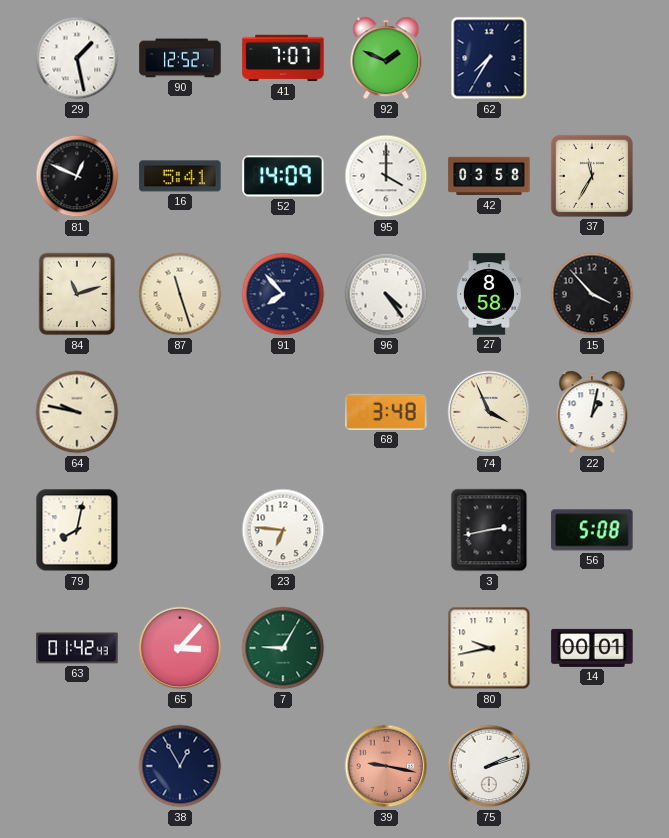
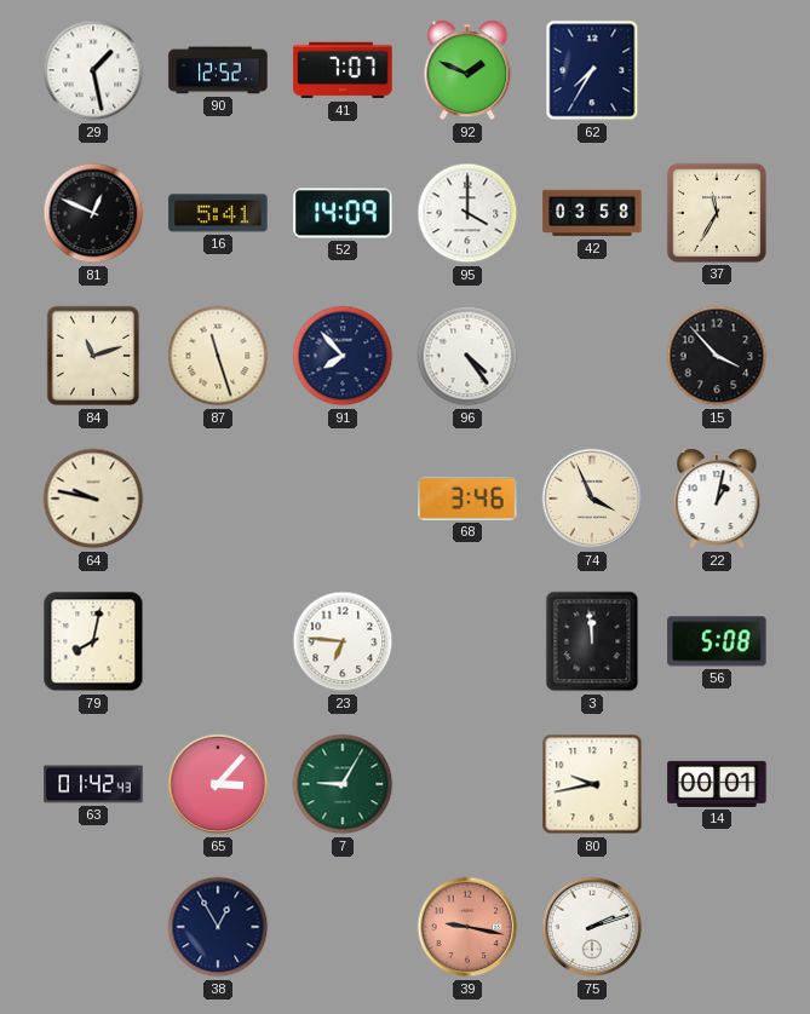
27: 8:58 -> none (489, 294)
68: 3:48 -> 3:46 (467, 499)
3: 2:43 -> 11:59 (592, 641)
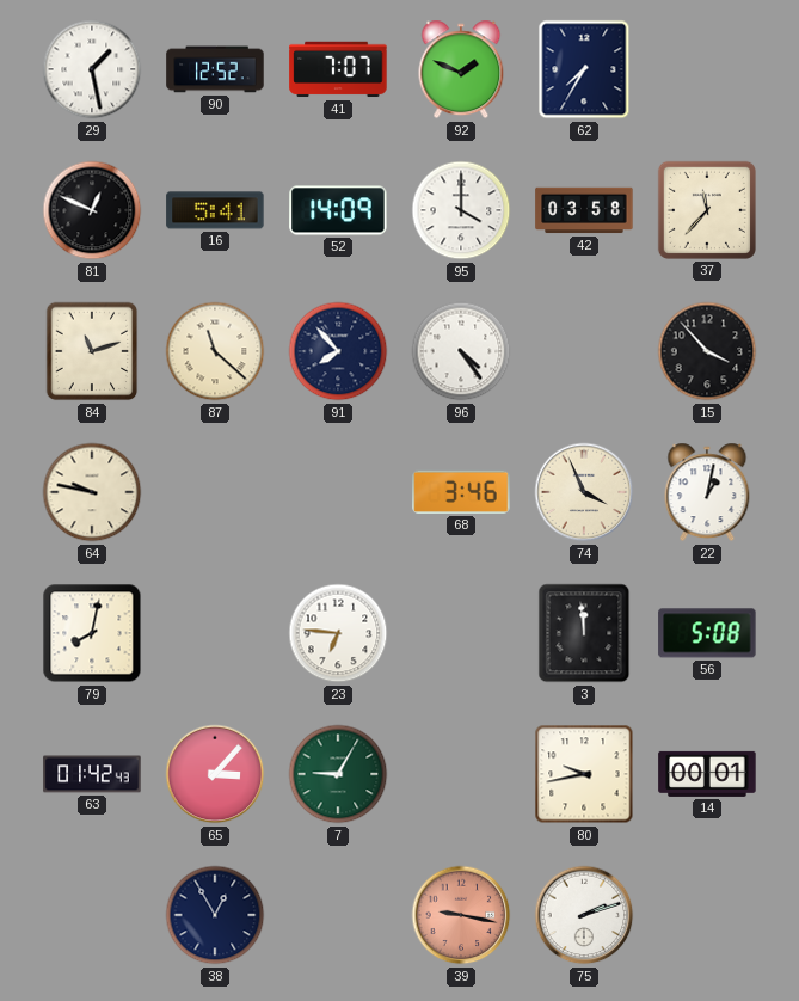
37: 11:35 -> 11:37 (707, 210)
87: 11:27 -> 11:22 (215, 351)
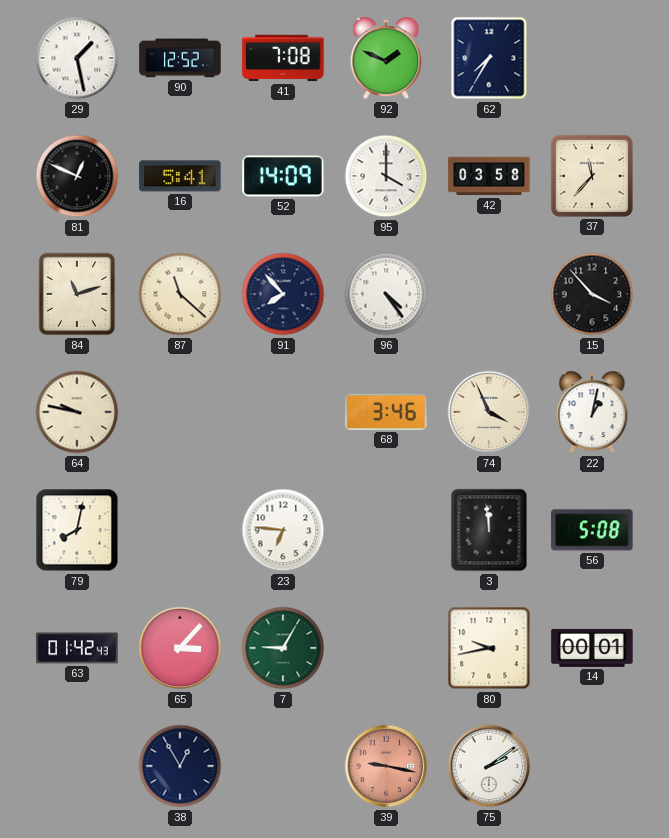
41: 7:07 -> 7:08 (283, 58)
75: 2:12 -> 2:09 (489, 766)
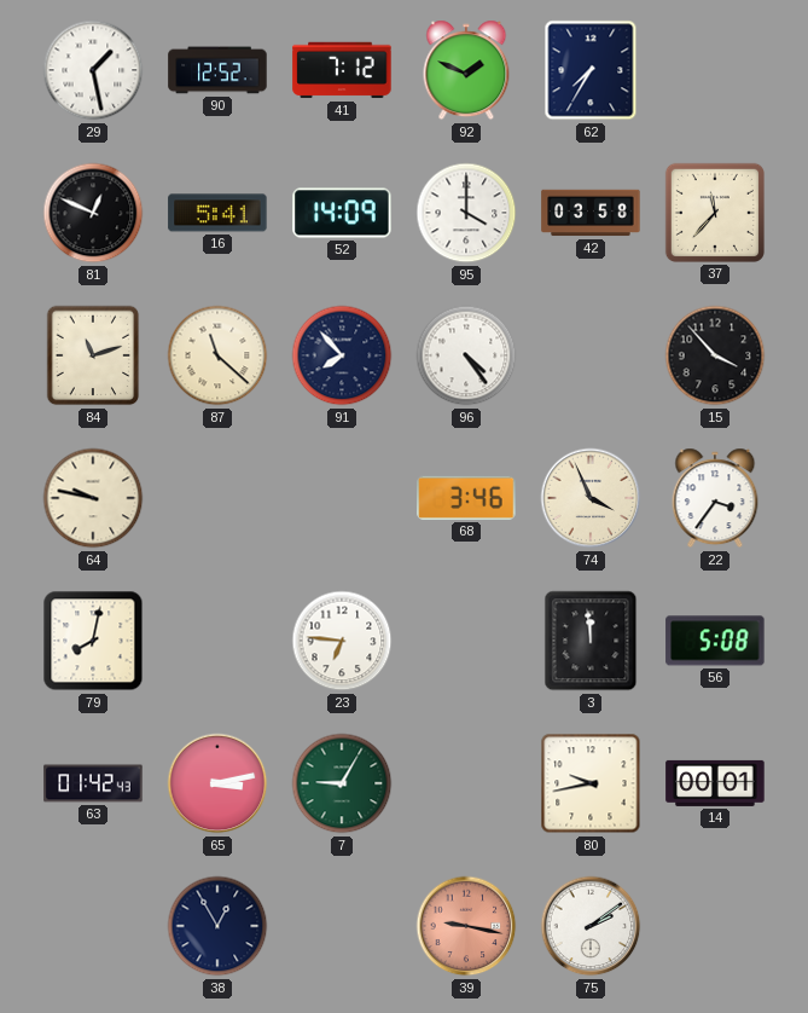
41: 7:08 -> 7:12 (342, 70)
22: 1:02 -> 3:36 (715, 498)
65: 3:07 -> 3:13 (217, 783)
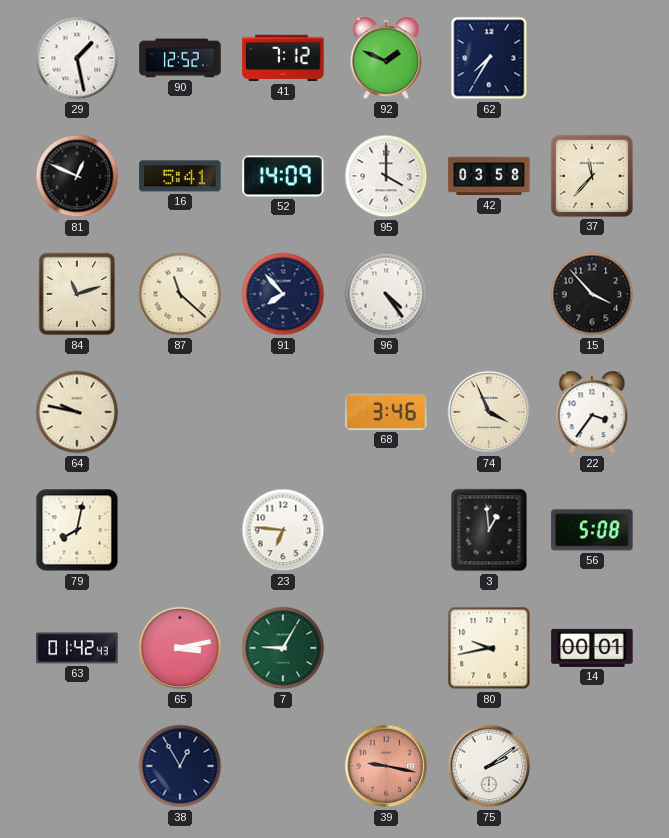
3: 11:59 -> 12:59 (489, 530)
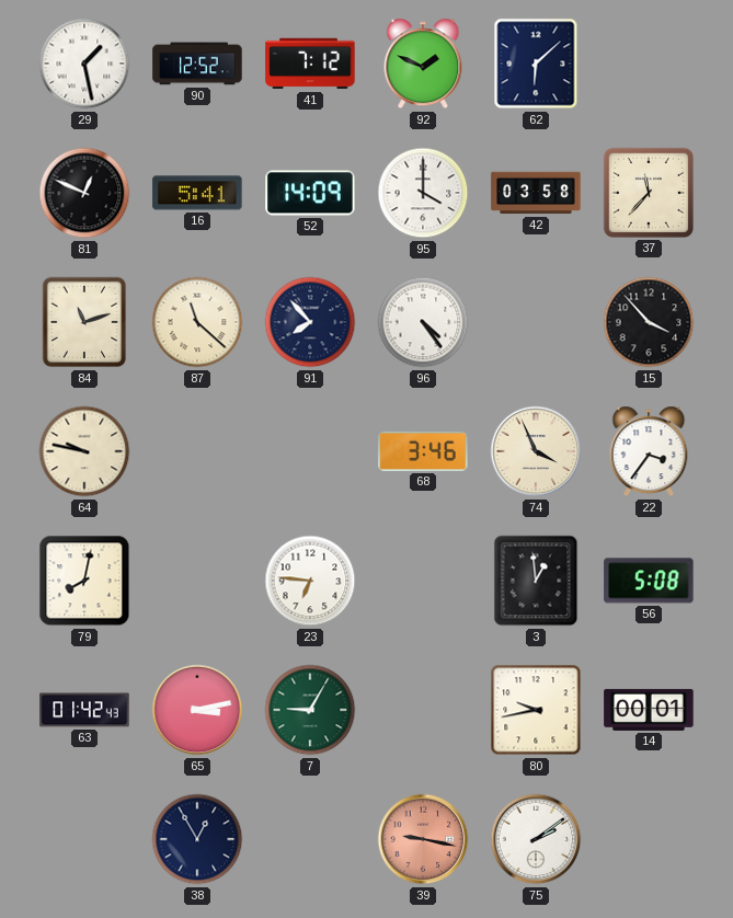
62: 7:35 -> 6:08 (536, 64)
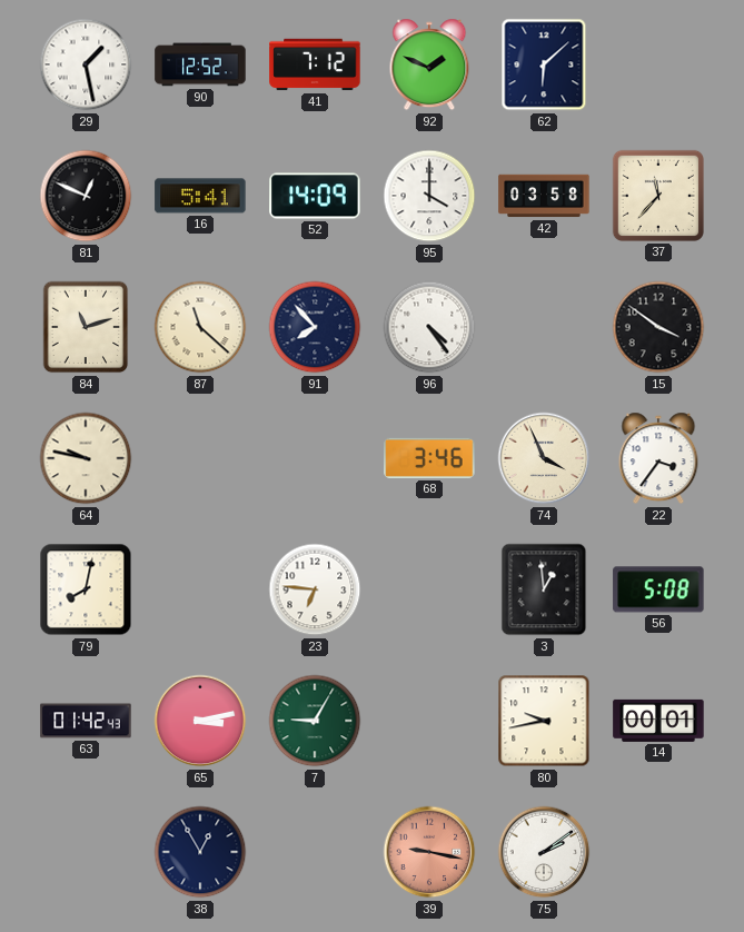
15: 3:53 -> 3:51 (658, 327)
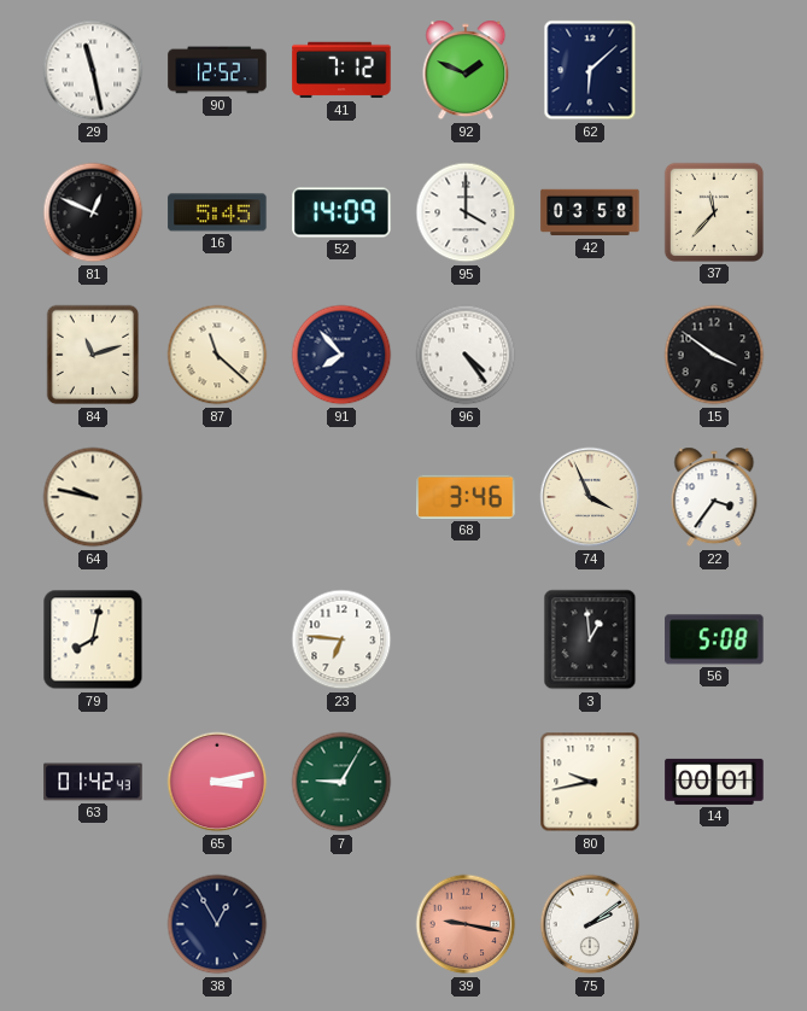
29: 1:28 -> 11:28 (93, 70)
16: 5:41 -> 5:45 (217, 212)
